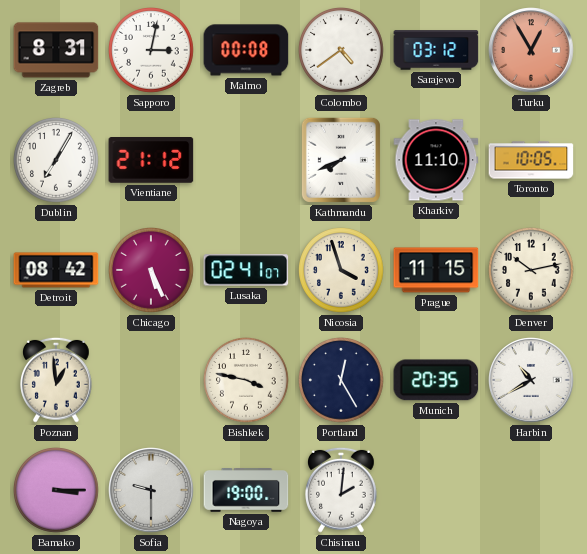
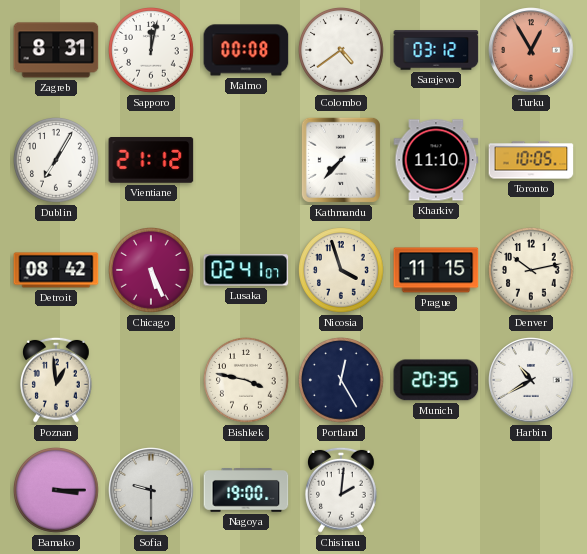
Sapporo: 3:02 -> 12:02 (152, 51)
Kathmandu: 7:41 -> 7:37 (341, 160)
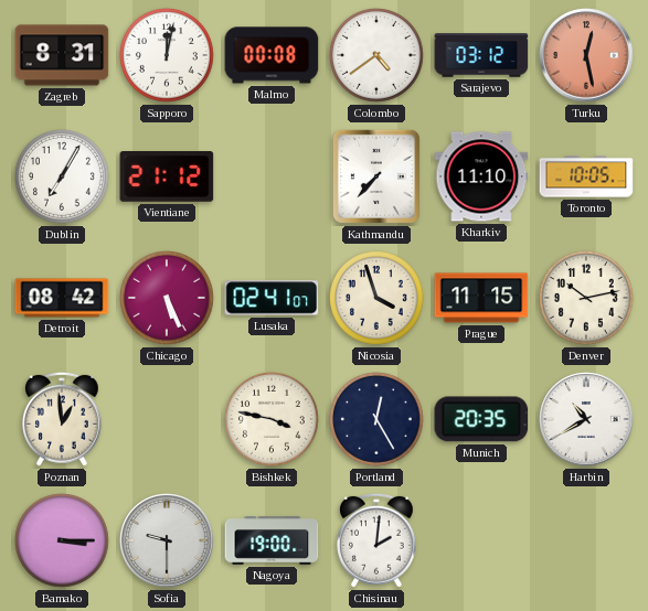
Turku: 12:55 -> 12:28 (586, 55)
